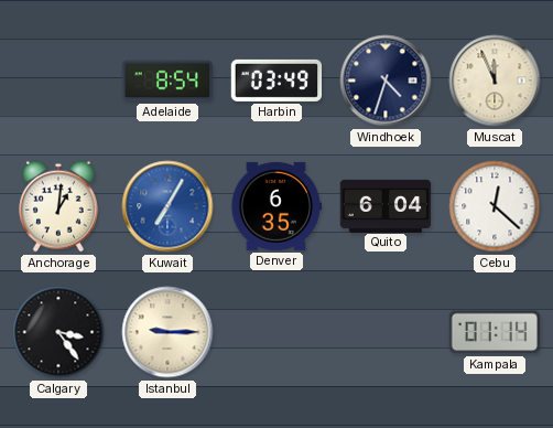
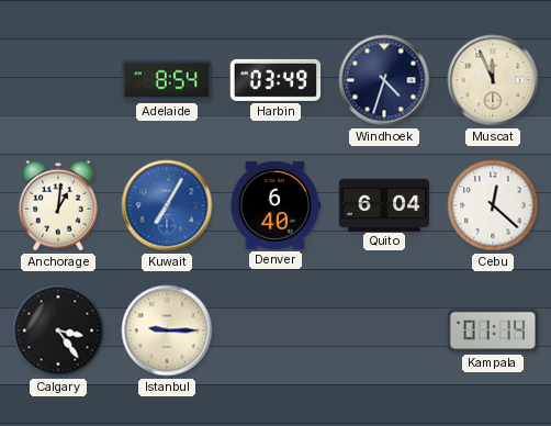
Denver: 6:35 -> 6:40 (275, 205)
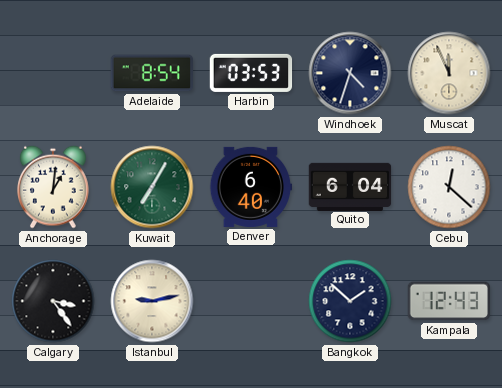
Harbin: 03:49 -> 03:53 (251, 73)
Kuwait dial: blue -> green (152, 187)
Istanbul: 9:15 -> 9:13 (152, 301)
Bangkok: none -> 1:52 (350, 301)
Kampala: 01:14 -> 12:43 (449, 301)
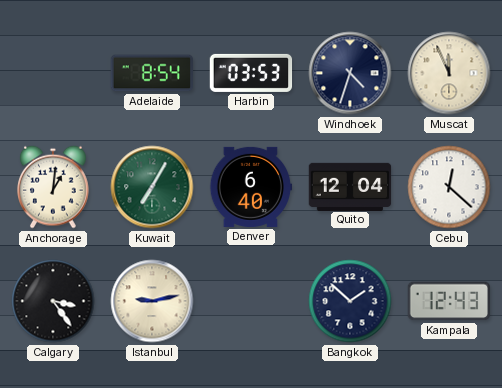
Quito: 6:04 -> 12:04 (350, 186)
